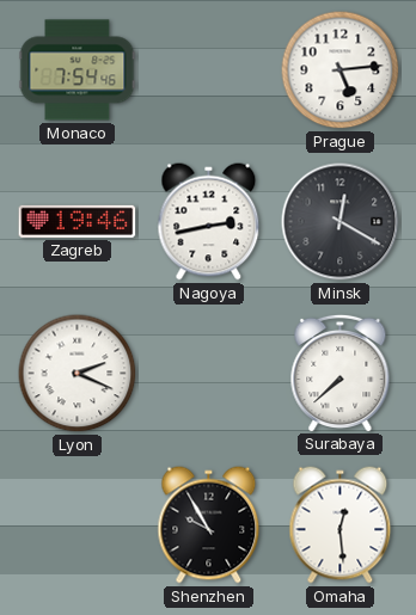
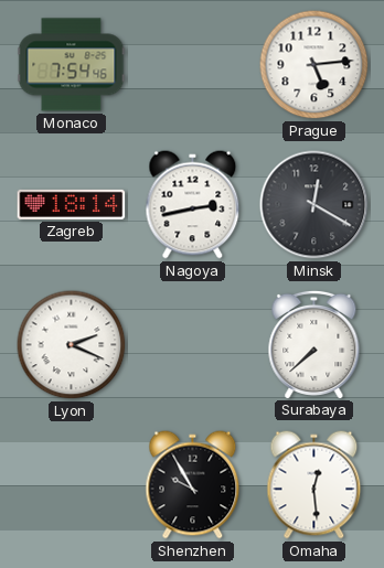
Zagreb: 19:46 -> 18:14 (72, 204)
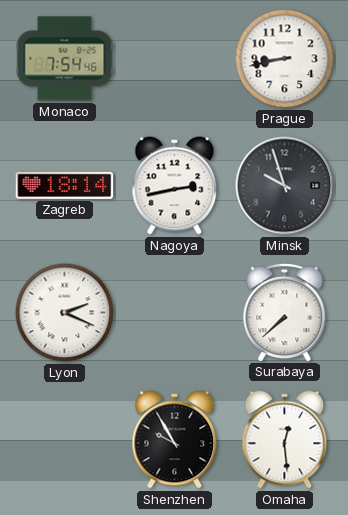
Prague: 5:14 -> 8:43 (285, 59)
Minsk: 12:20 -> 9:57 (285, 186)
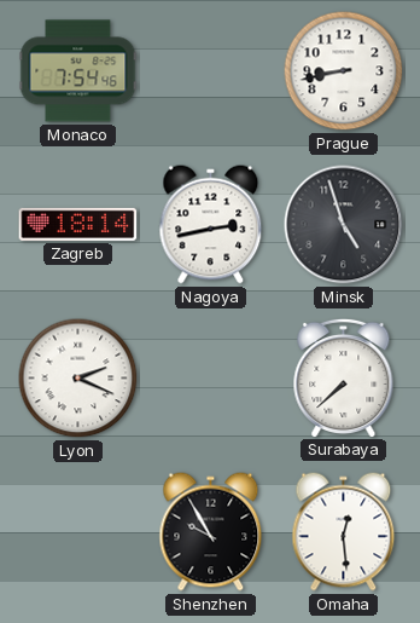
Minsk: 9:57 -> 4:57 (344, 225)
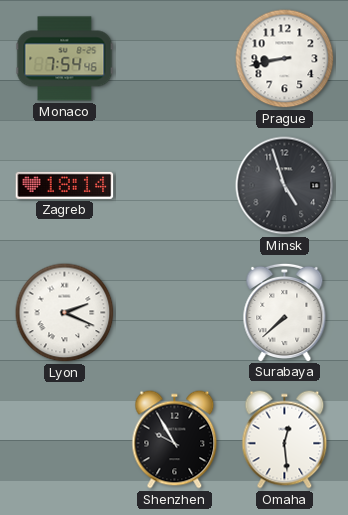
Nagoya: 2:43 -> none (211, 225)
